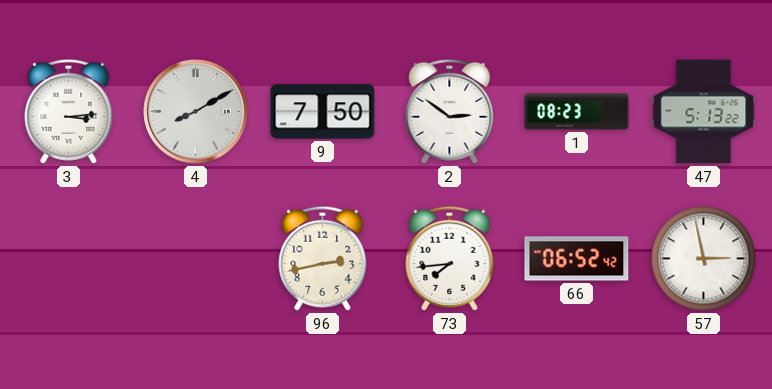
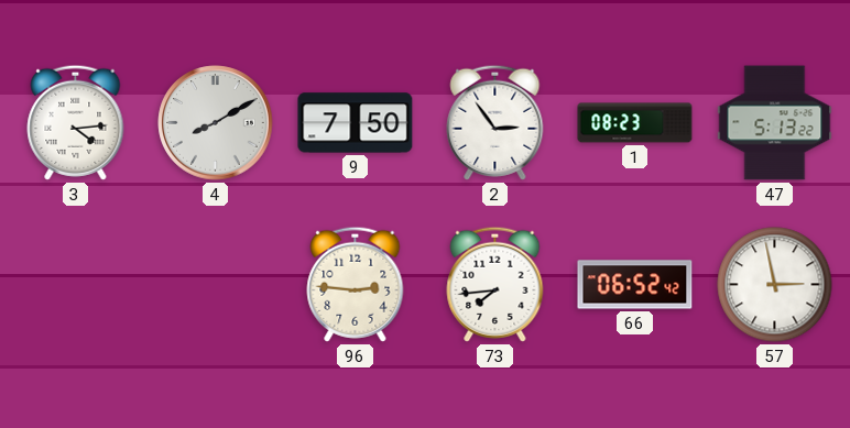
3: 3:14 -> 4:14 (76, 122)
2: 2:51 -> 2:54 (495, 122)
96: 2:43 -> 2:46 (356, 284)
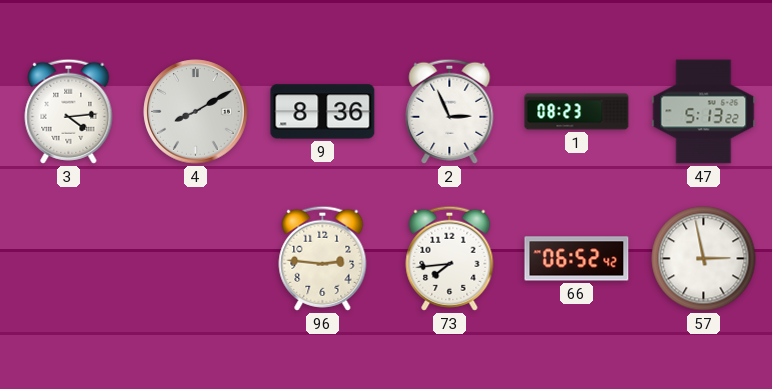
9: 7:50 -> 8:36 (323, 112)
2: 2:54 -> 2:56 (450, 111)
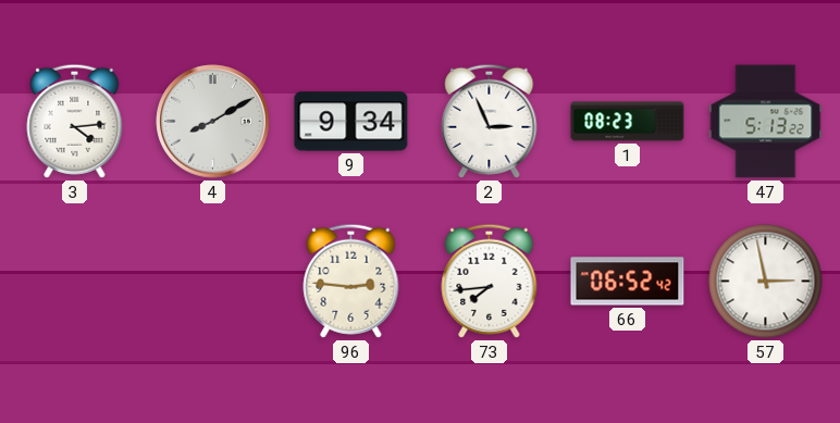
9: 8:36 -> 9:34 (351, 122)
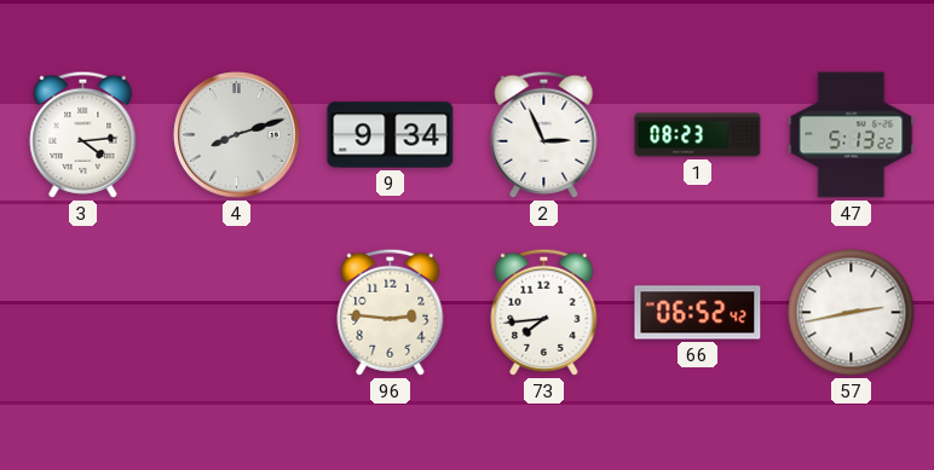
4: 8:10 -> 8:12 (237, 135)
57: 2:58 -> 2:43 (852, 313)
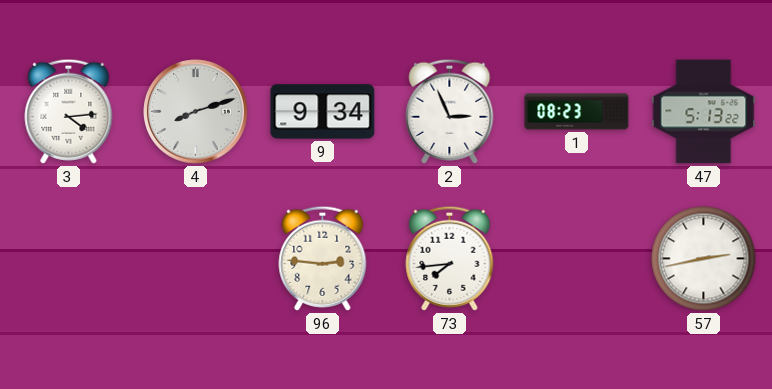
66: 06:52 -> none (698, 313)
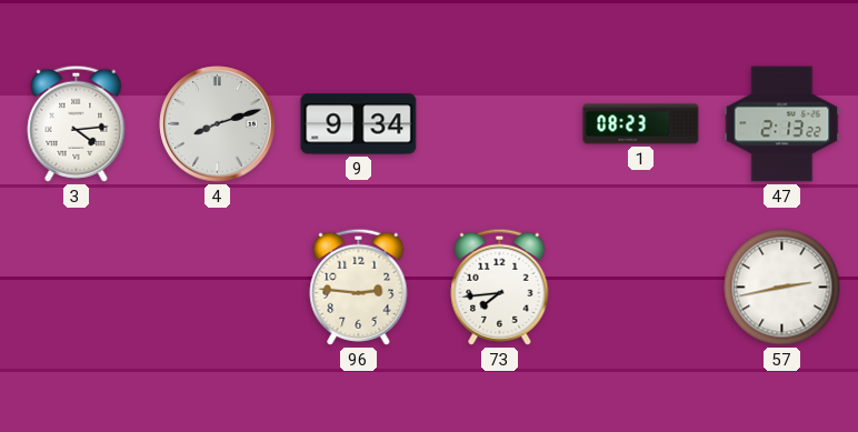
2: 2:56 -> none (450, 111)
47: 5:13 -> 2:13 (782, 124)
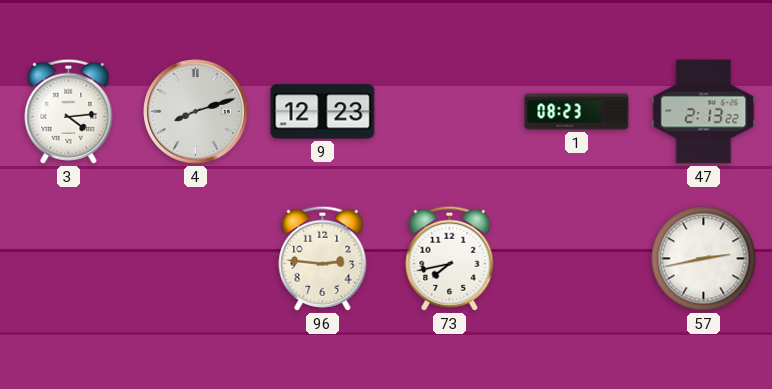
9: 9:34 -> 12:23 (323, 112)
73: 7:44 -> 7:43 (450, 258)
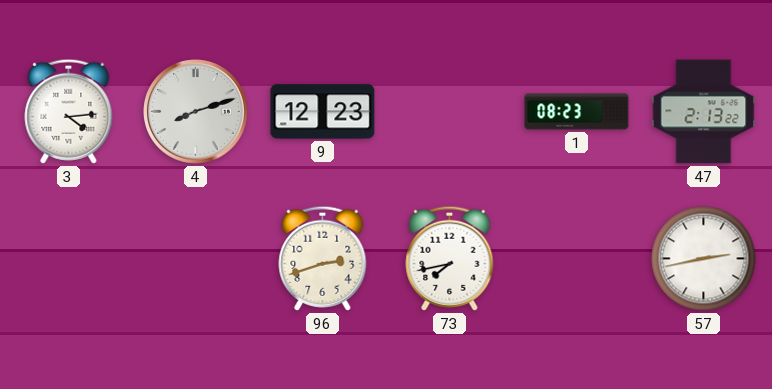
96: 2:46 -> 2:42 (323, 258)
